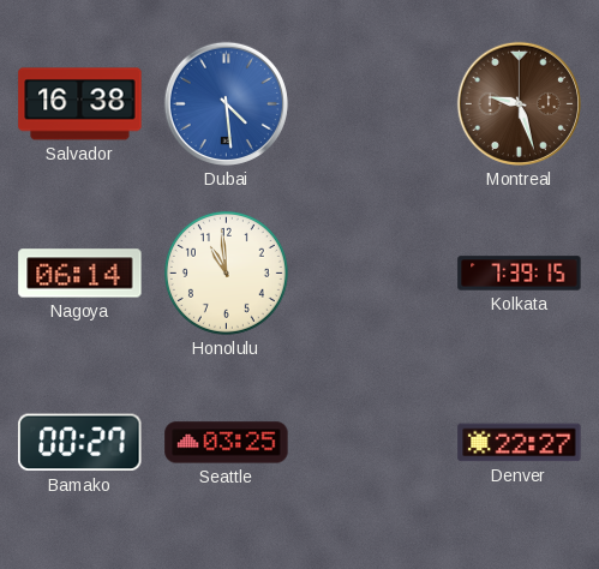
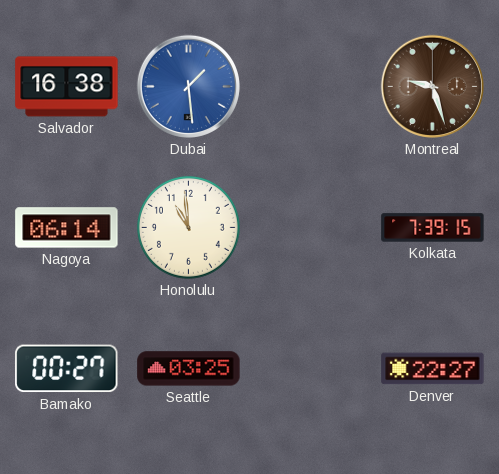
Dubai: 4:29 -> 1:29 (188, 86)
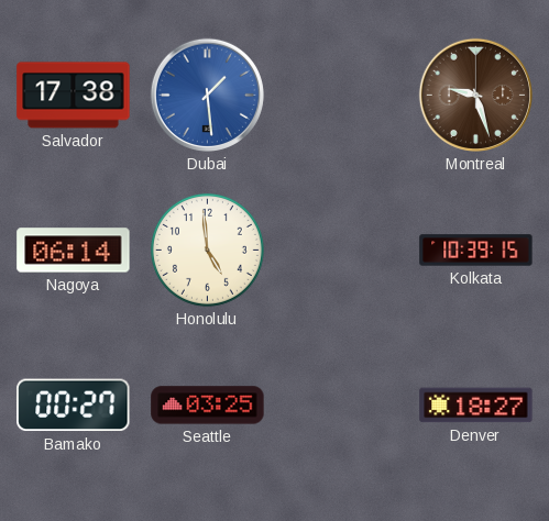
Salvador: 16:38 -> 17:38 (74, 96)
Honolulu: 10:59 -> 4:59 (207, 250)
Kolkata: 7:39 -> 10:39 (476, 251)
Denver: 22:27 -> 18:27 (476, 406)
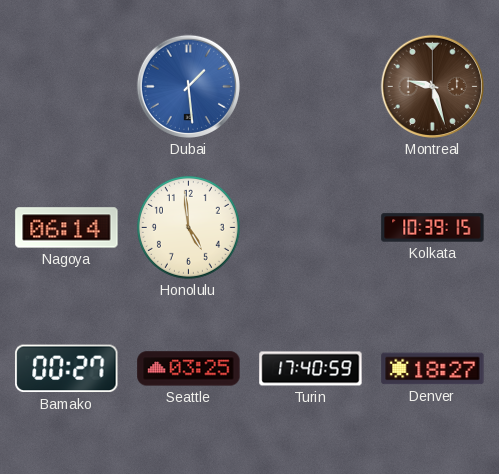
Salvador: 17:38 -> none (74, 96)
Turin: none -> 17:40 (311, 369)
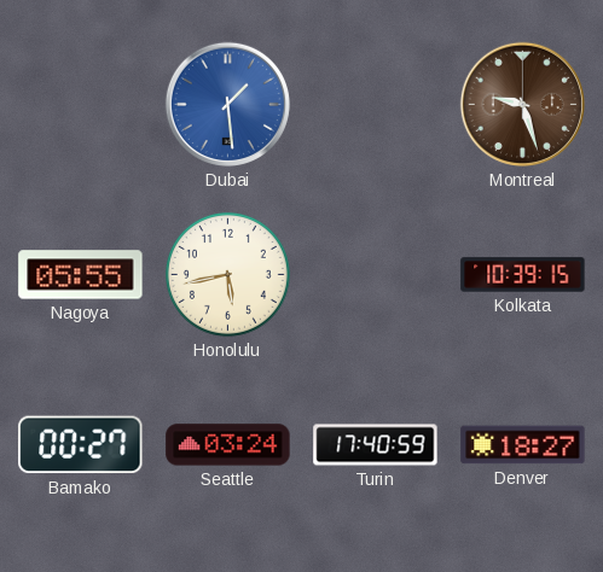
Nagoya: 06:14 -> 05:55 (81, 275)
Honolulu: 4:59 -> 5:43 (227, 274)
Seattle: 03:25 -> 03:24 (228, 445)
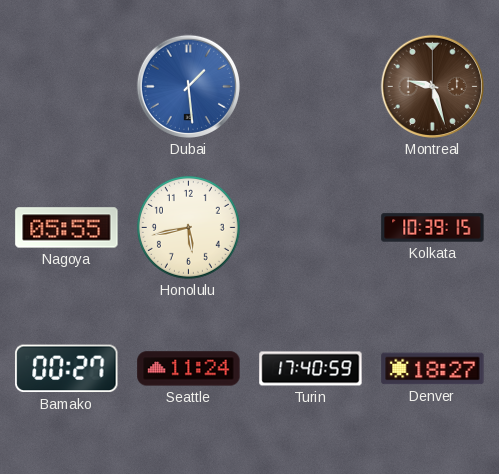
Seattle: 03:24 -> 11:24 (189, 369)
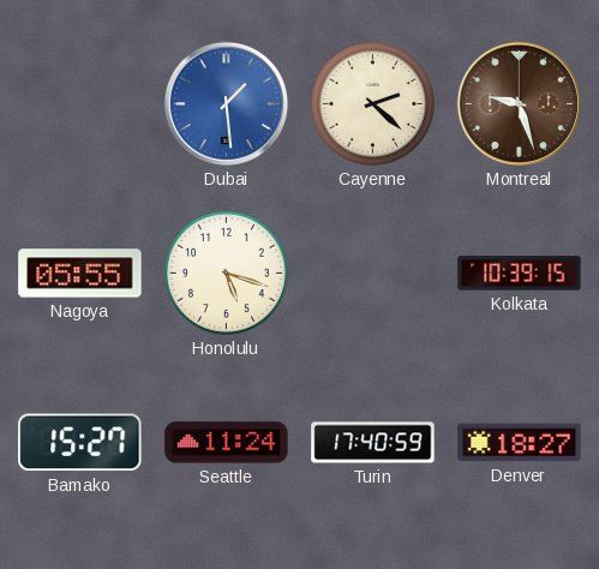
Cayenne: none -> 2:22 (372, 103)
Honolulu: 5:43 -> 5:18 (226, 272)
Bamako: 00:27 -> 15:27 (80, 443)
